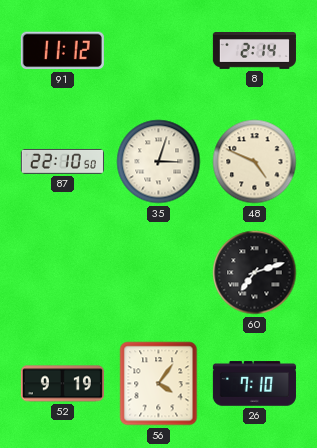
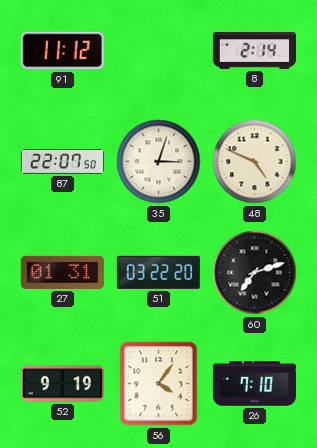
87: 22:10 -> 22:07 (62, 162)
27: none -> 01:31 (62, 272)
51: none -> 03:22 (158, 272)
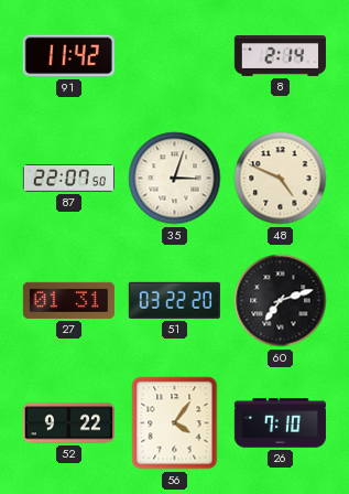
91: 11:12 -> 11:42 (68, 56)
52: 9:19 -> 9:22 (68, 423)
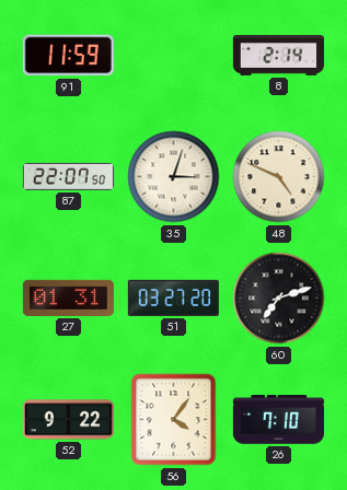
91: 11:42 -> 11:59 (68, 56)
51: 03:22 -> 03:27 (173, 297)
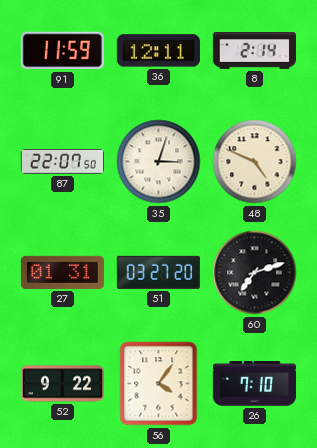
36: none -> 12:11 (158, 51)
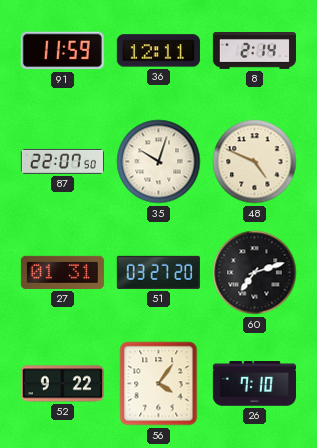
35: 3:03 -> 10:03 (159, 162)
